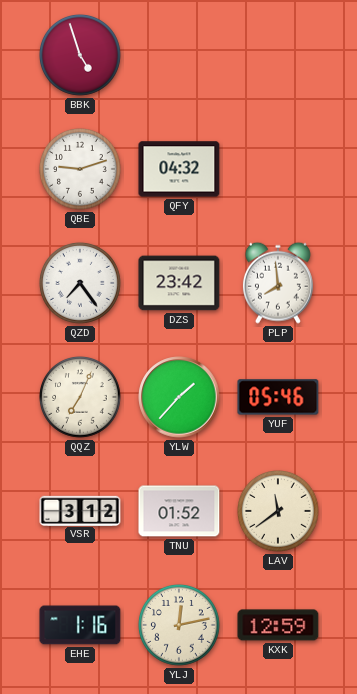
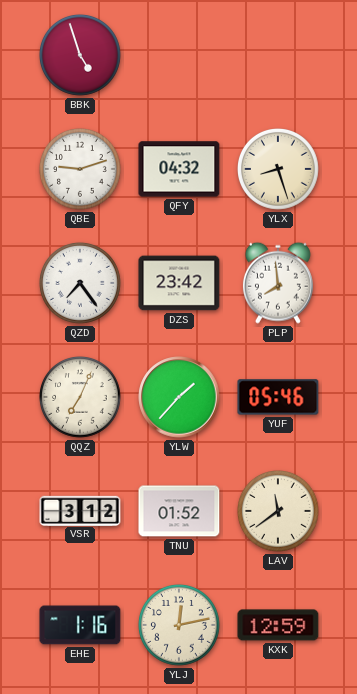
YLX: none -> 8:27 (279, 170)
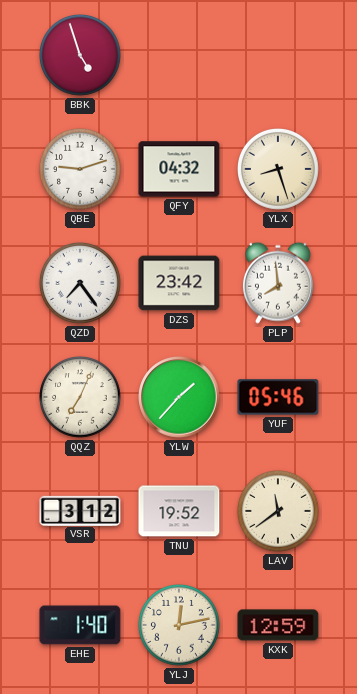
TNU: 01:52 -> 19:52 (179, 511)
EHE: 1:16 -> 1:40 (80, 625)
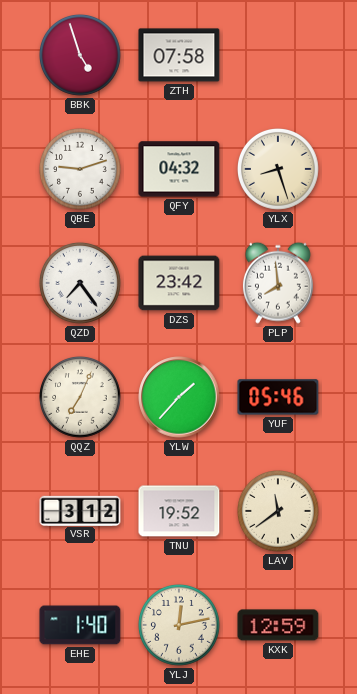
ZTH: none -> 07:58 (179, 55)
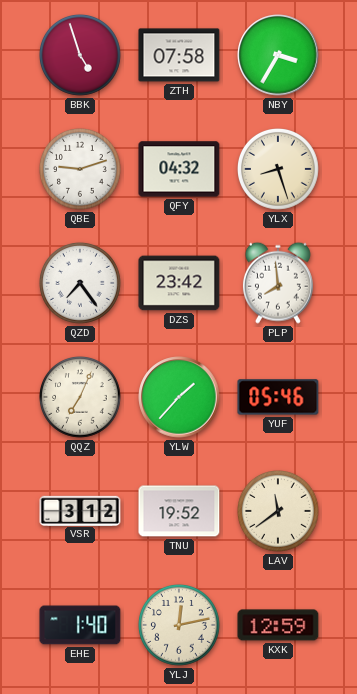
NBY: none -> 3:35 (278, 55)
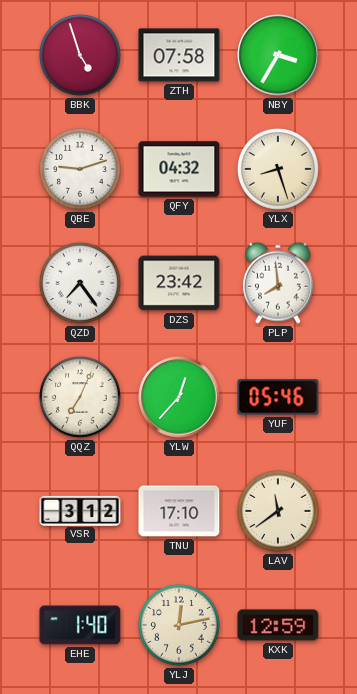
YLW: 1:37 -> 12:37 (179, 397)
TNU: 19:52 -> 17:10 (179, 511)
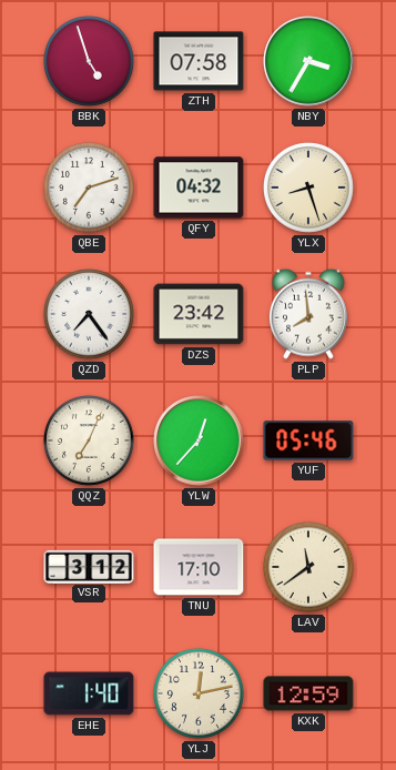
QBE: 9:12 -> 7:12 (90, 189)
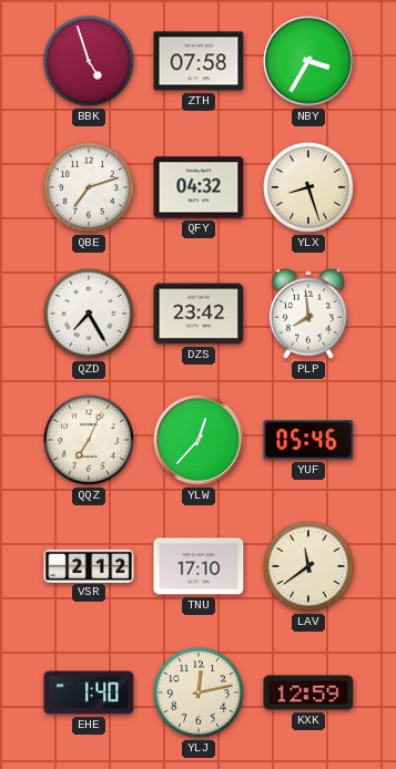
QZD: 7:24 -> 7:25 (90, 315)
VSR: 3:12 -> 2:12 (89, 565)
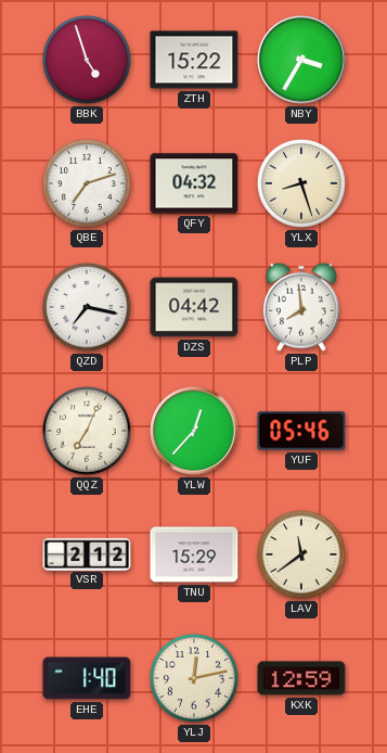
ZTH: 07:58 -> 15:22 (194, 60)
QZD: 7:25 -> 7:17 (88, 308)
DZS: 23:42 -> 04:42 (194, 307)
TNU: 17:10 -> 15:29 (194, 554)
